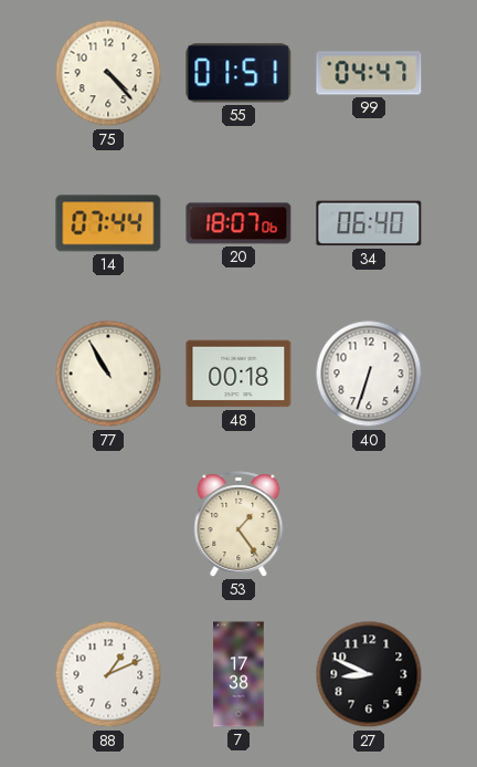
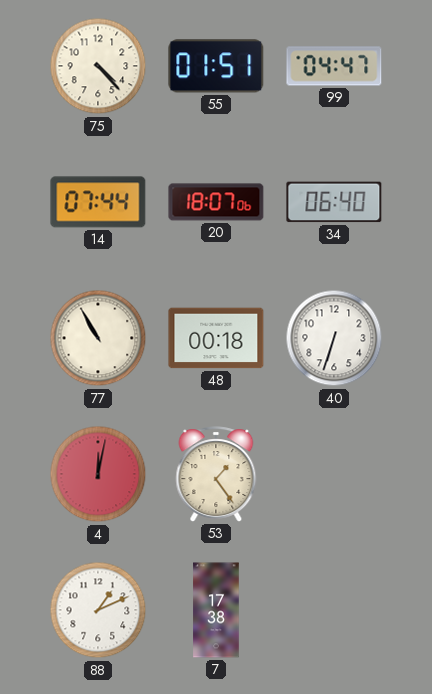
4: none -> 12:02 (98, 474)
27: 8:49 -> none (369, 674)
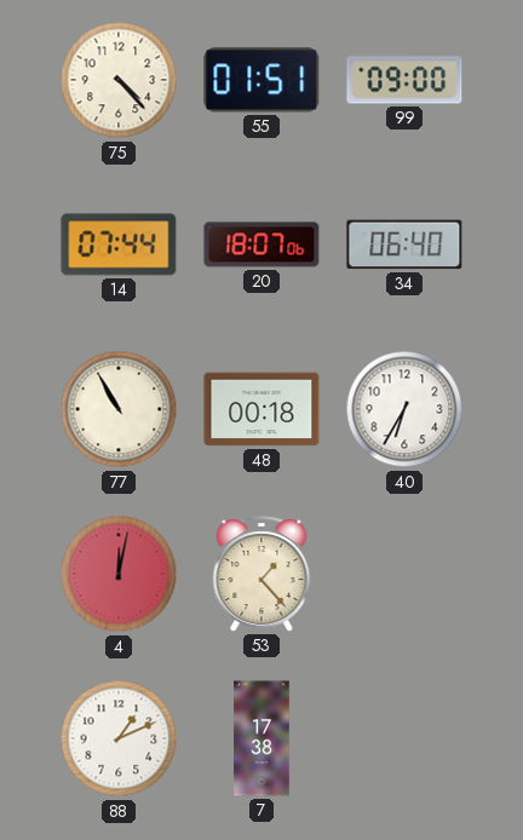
99: 04:47 -> 09:00 (404, 80)
40: 6:33 -> 6:35 (404, 409)
53: 1:24 -> 1:23 (261, 574)
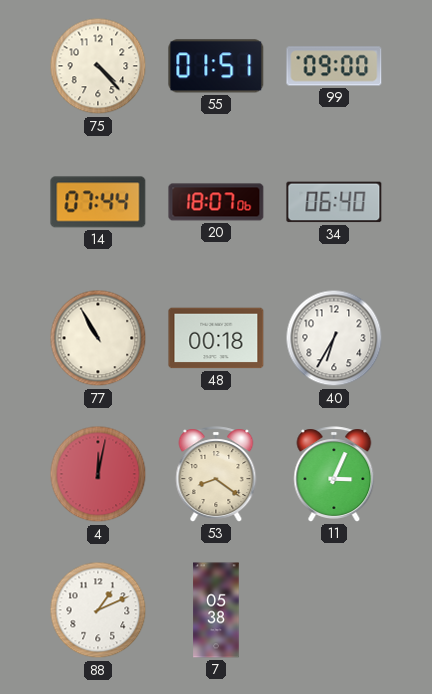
53: 1:23 -> 8:21 (216, 474)
11: none -> 3:04 (334, 474)
7: 17:38 -> 05:38 (216, 610)
